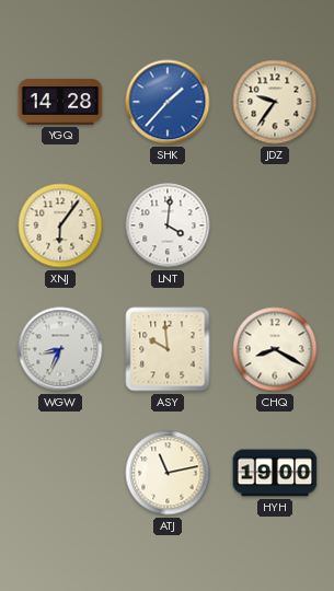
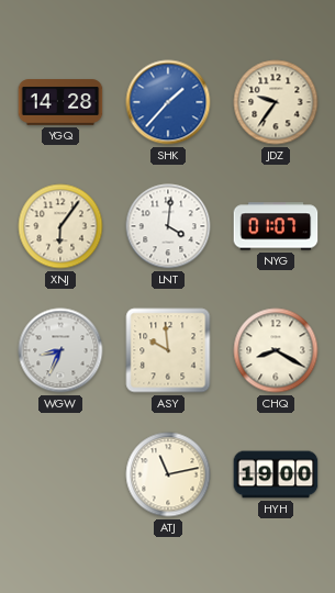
NYG: none -> 01:07 (276, 226)
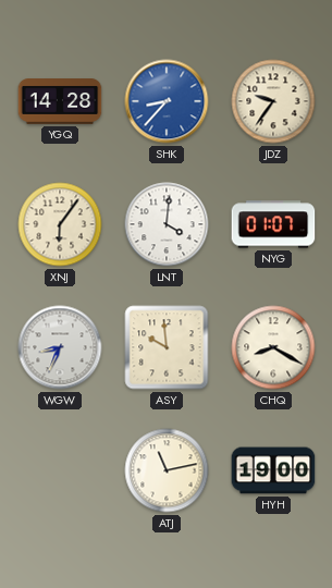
SHK: 1:37 -> 8:37 (167, 101)
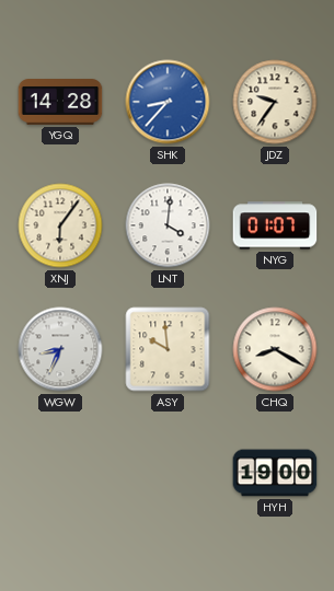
ATJ: 11:13 -> none (167, 470)
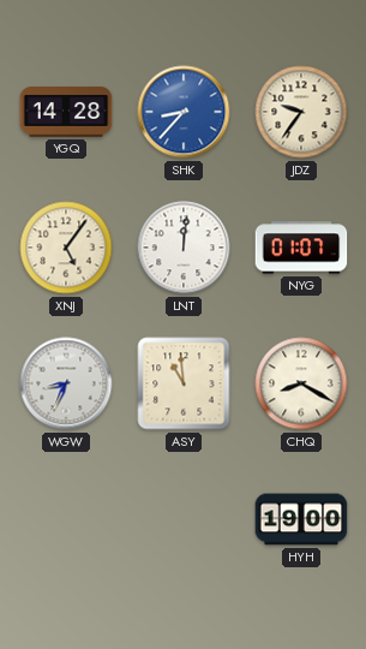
XNJ: 6:06 -> 5:06 (66, 248)
LNT: 4:01 -> 12:01 (184, 248)
ASY: 9:59 -> 10:59 (184, 383)
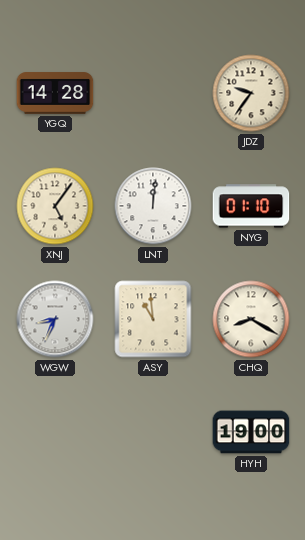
SHK: 8:37 -> none (184, 112)
NYG: 01:07 -> 01:10 (251, 206)
